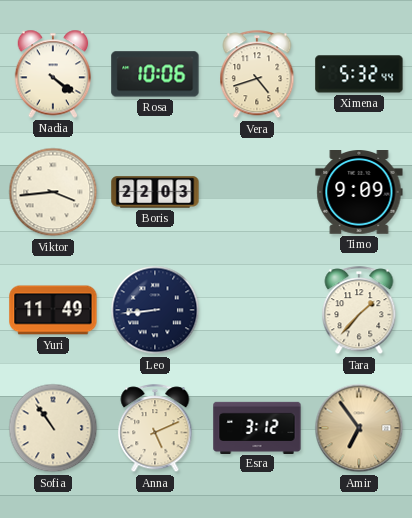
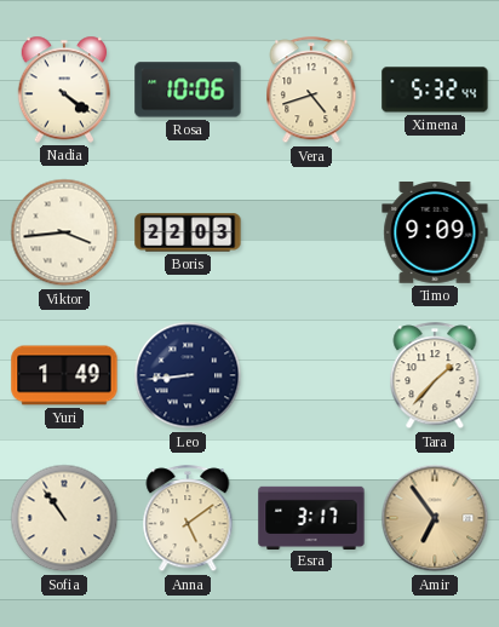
Yuri: 11:49 -> 1:49 (64, 375)
Anna: 5:11 -> 5:09 (188, 519)
Esra: 3:12 -> 3:17 (311, 517)
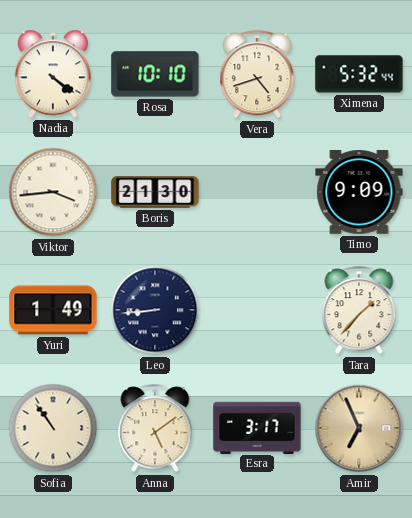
Rosa: 10:06 -> 10:10 (155, 74)
Boris: 22:03 -> 21:30 (155, 192)
Amir: 6:54 -> 6:56 (359, 428)
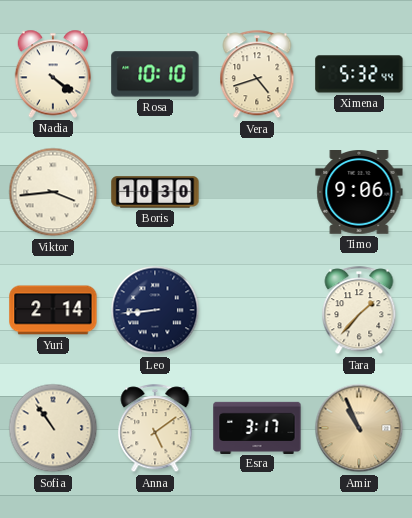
Boris: 21:30 -> 10:30 (155, 192)
Timo: 9:09 -> 9:06 (359, 193)
Yuri: 1:49 -> 2:14 (53, 310)
Amir: 6:56 -> 10:56 (359, 428)
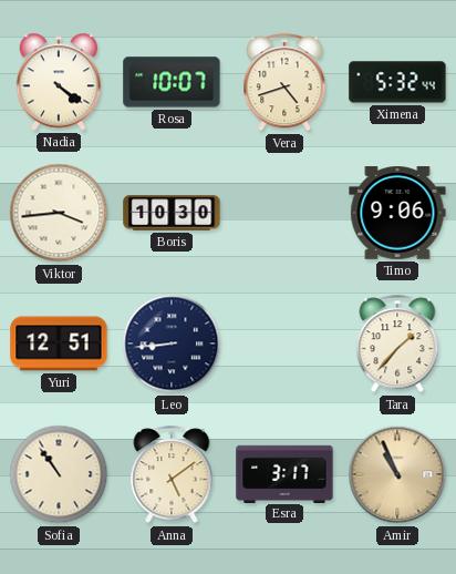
Rosa: 10:10 -> 10:07 (172, 82)
Yuri: 2:14 -> 12:51 (59, 344)
